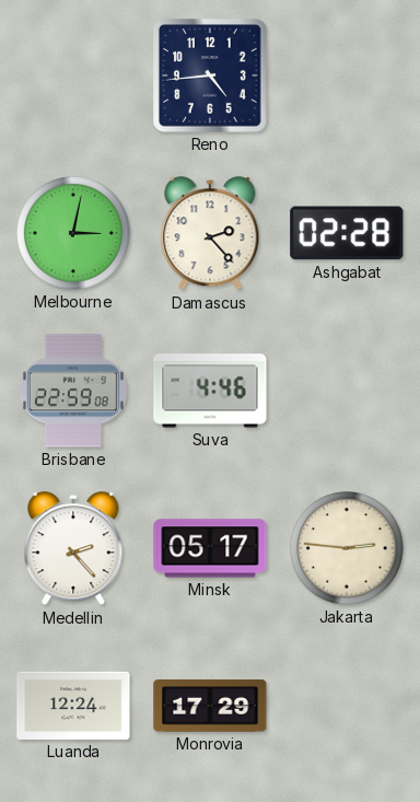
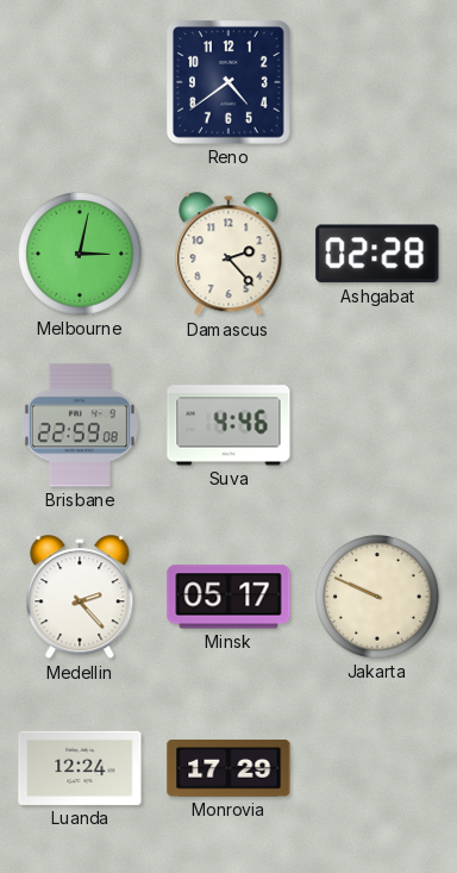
Reno: 4:44 -> 4:39 (230, 83)
Jakarta: 2:46 -> 9:49 (377, 597)
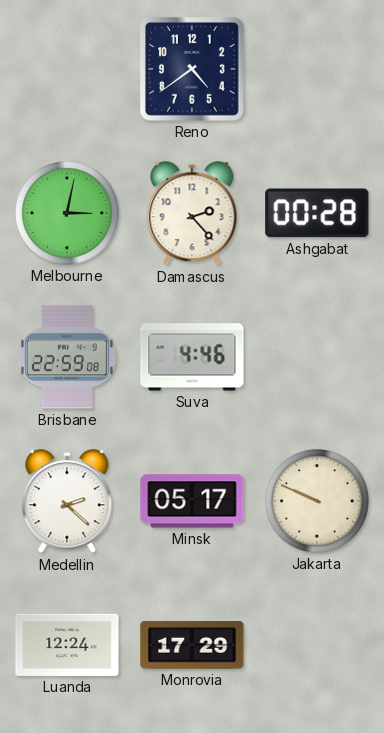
Ashgabat: 02:28 -> 00:28 (317, 213)
Medellin: 2:23 -> 2:22 (67, 502)
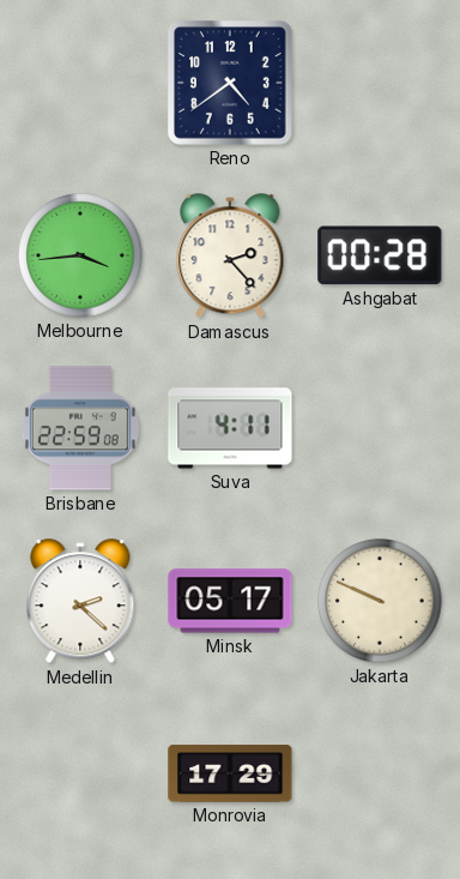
Melbourne: 3:02 -> 3:44 (80, 255)
Suva: 4:46 -> 4:11 (230, 428)
Luanda: 12:24 -> none (67, 645)
